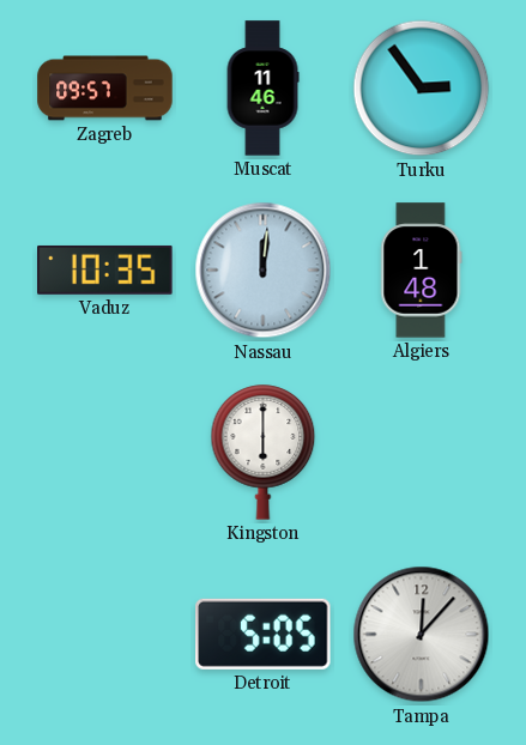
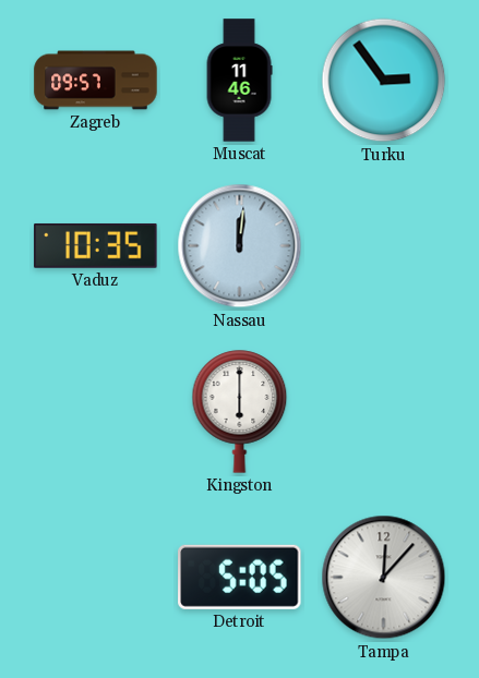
Algiers: 1:48 -> none (422, 271)
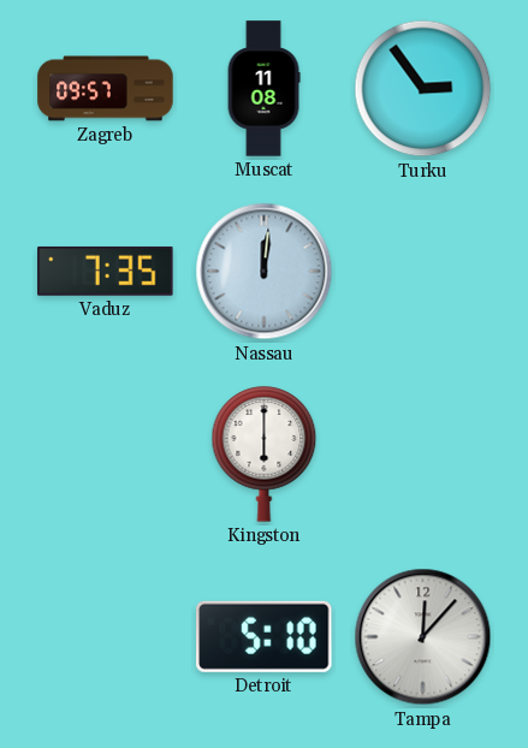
Muscat: 11:46 -> 11:08 (263, 89)
Vaduz: 10:35 -> 7:35 (106, 271)
Detroit: 5:05 -> 5:10 (265, 636)
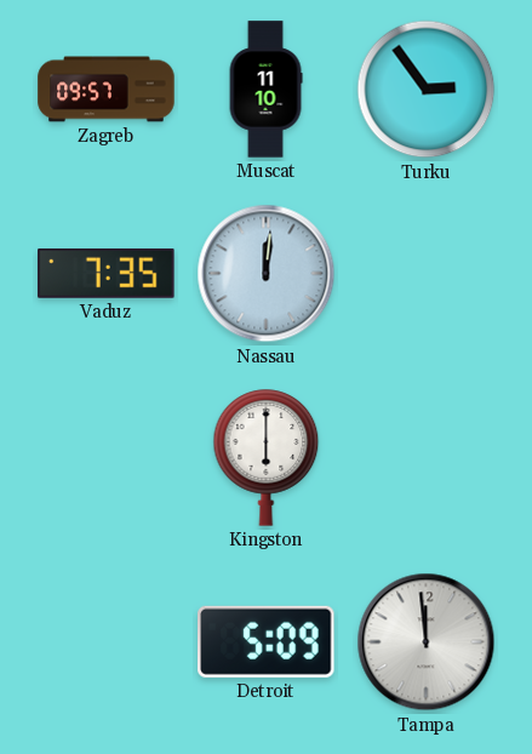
Muscat: 11:08 -> 11:10 (265, 90)
Detroit: 5:10 -> 5:09 (267, 641)
Tampa: 12:07 -> 11:59 (427, 642)
